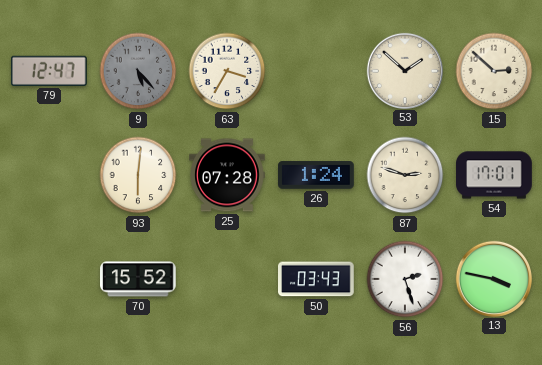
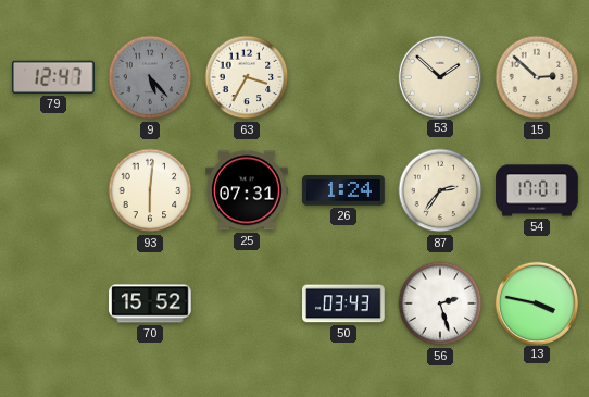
25: 07:28 -> 07:31 (247, 190)
87: 2:48 -> 2:36 (440, 190)
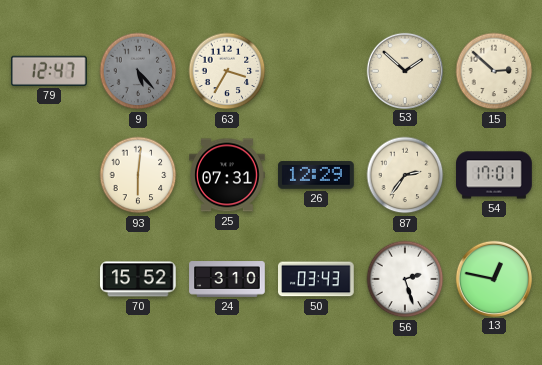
26: 1:24 -> 12:29 (316, 175)
24: none -> 3:10 (227, 279)
13: 3:47 -> 12:47 (493, 278)
